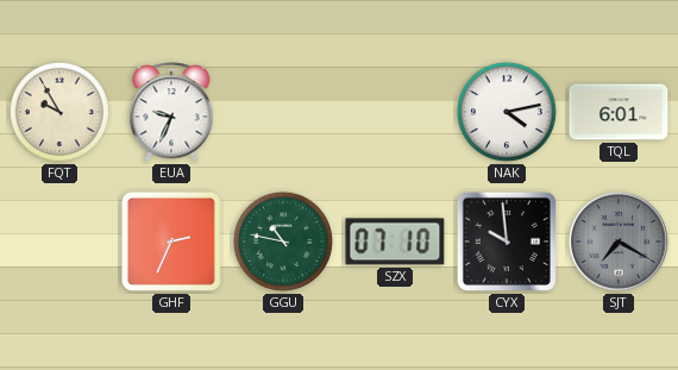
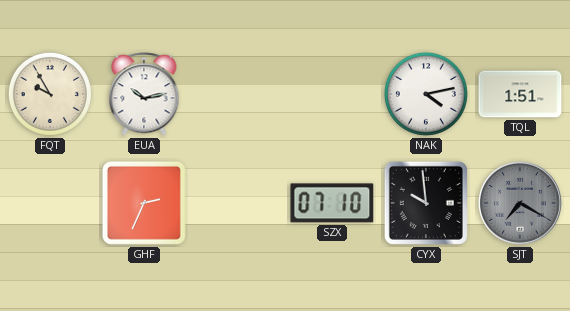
EUA: 9:34 -> 10:13 (144, 94)
TQL: 6:01 -> 1:51 (520, 94)
GGU: 10:47 -> none (283, 242)
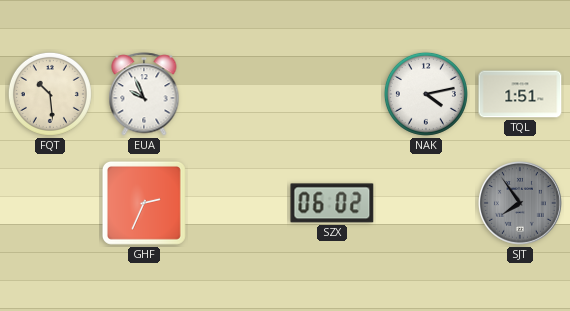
FQT: 9:55 -> 10:29 (50, 94)
EUA: 10:13 -> 9:56 (144, 94)
SZX: 07:10 -> 06:02 (332, 203)
CYX: 9:59 -> none (426, 203)
SJT: 7:20 -> 7:54 (521, 204)
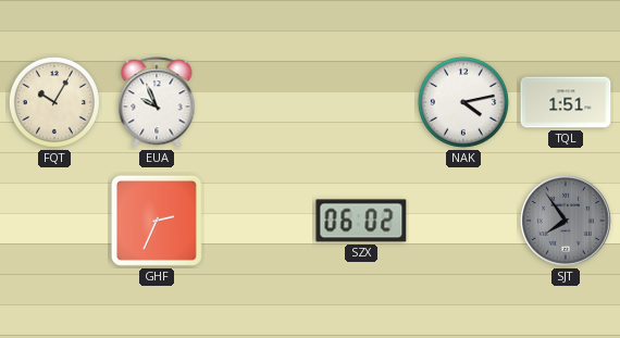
FQT: 10:29 -> 10:05 (54, 102)
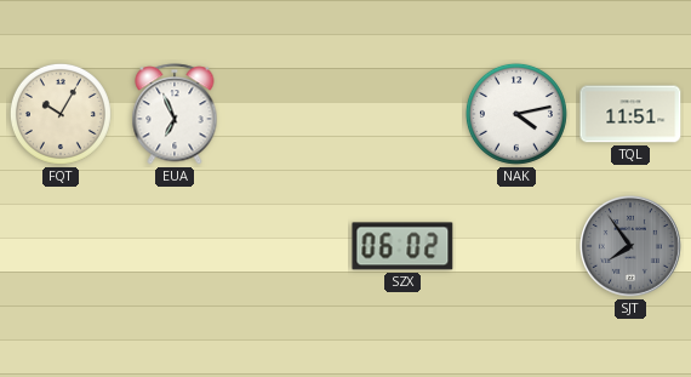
EUA: 9:56 -> 6:56 (175, 114)
TQL: 1:51 -> 11:51 (630, 114)
GHF: 2:34 -> none (157, 221)
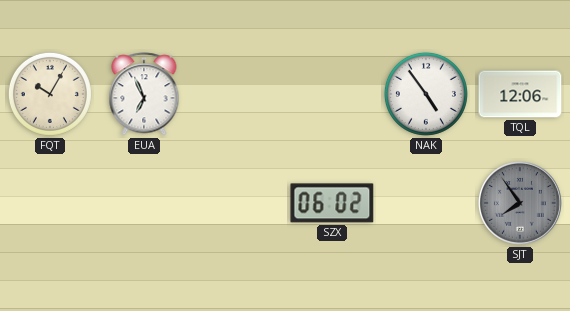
NAK: 4:13 -> 4:54 (426, 94)
TQL: 11:51 -> 12:06 (520, 94)
